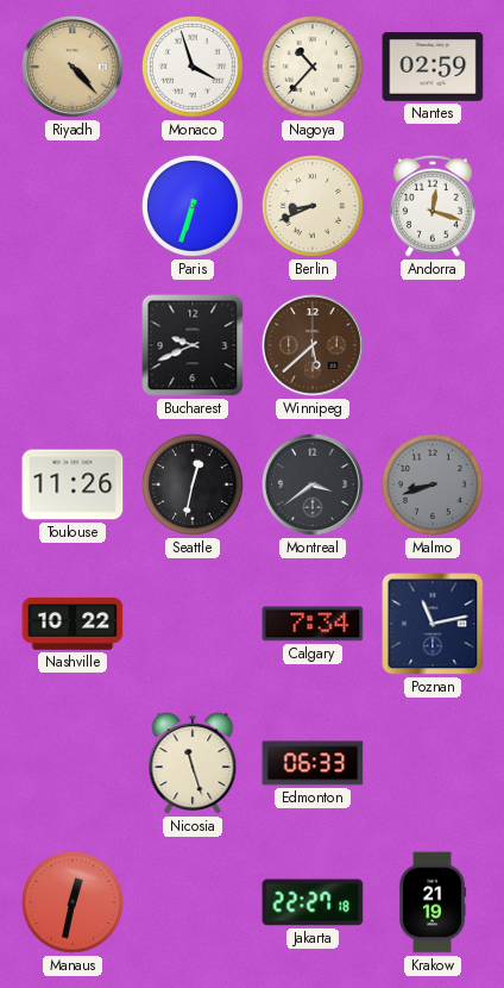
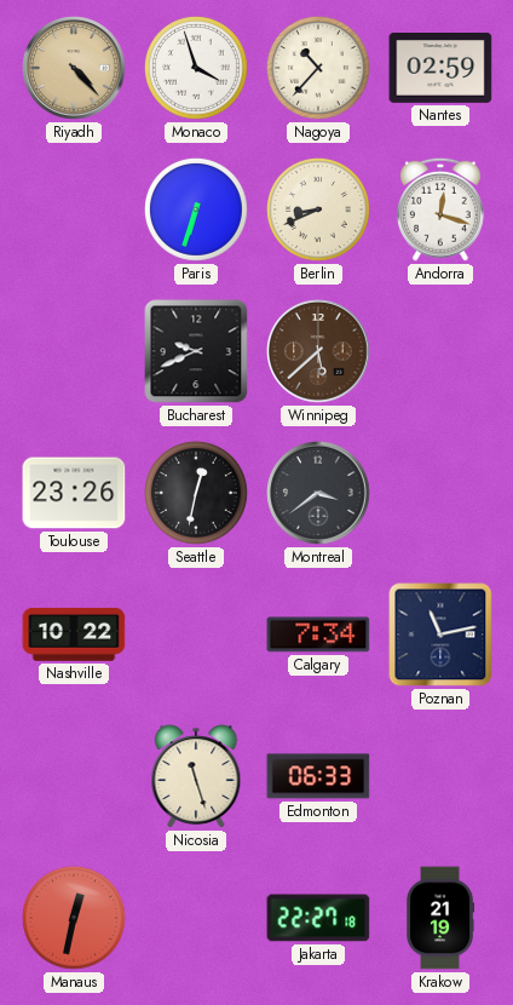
Toulouse: 11:26 -> 23:26 (74, 493)
Malmo: 8:42 -> none (433, 484)
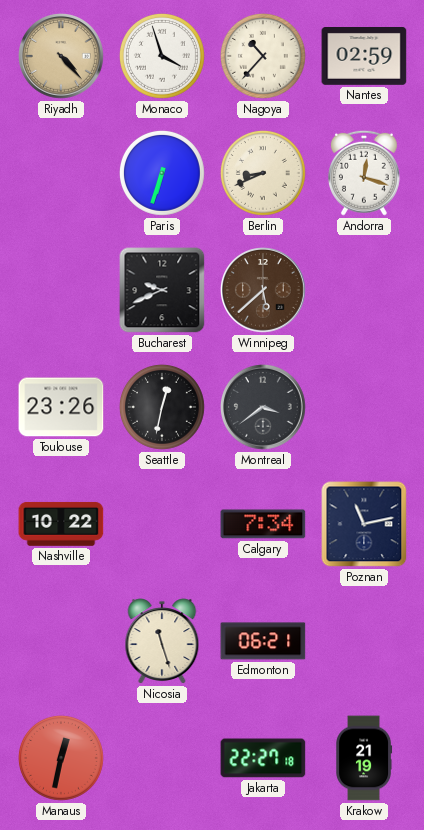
Edmonton: 06:33 -> 06:21 (263, 641)
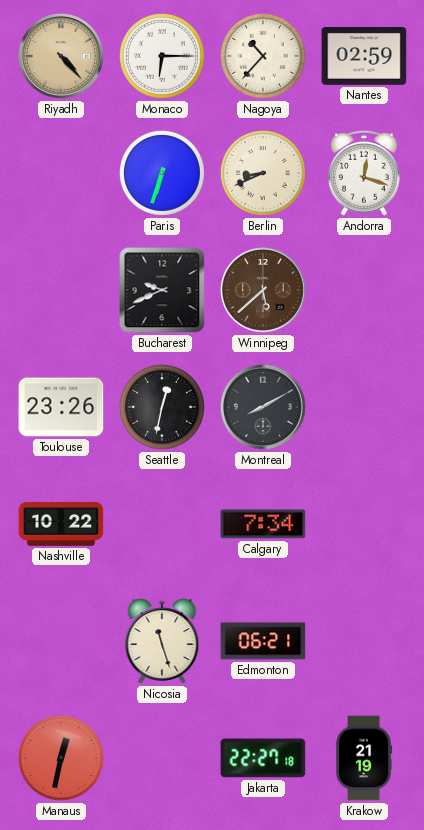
Monaco: 3:57 -> 6:15 (162, 56)
Montreal: 3:39 -> 8:10 (263, 407)
Poznan: 11:13 -> none (364, 524)
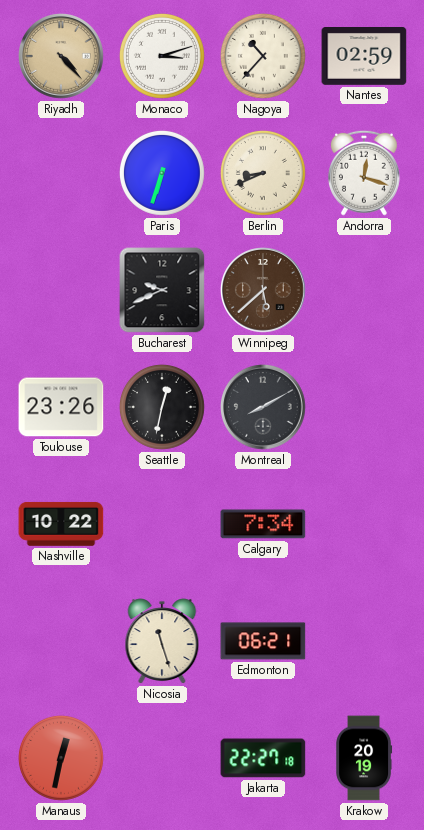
Monaco: 6:15 -> 3:12 (162, 56)
Krakow: 21:19 -> 20:19 (364, 758)
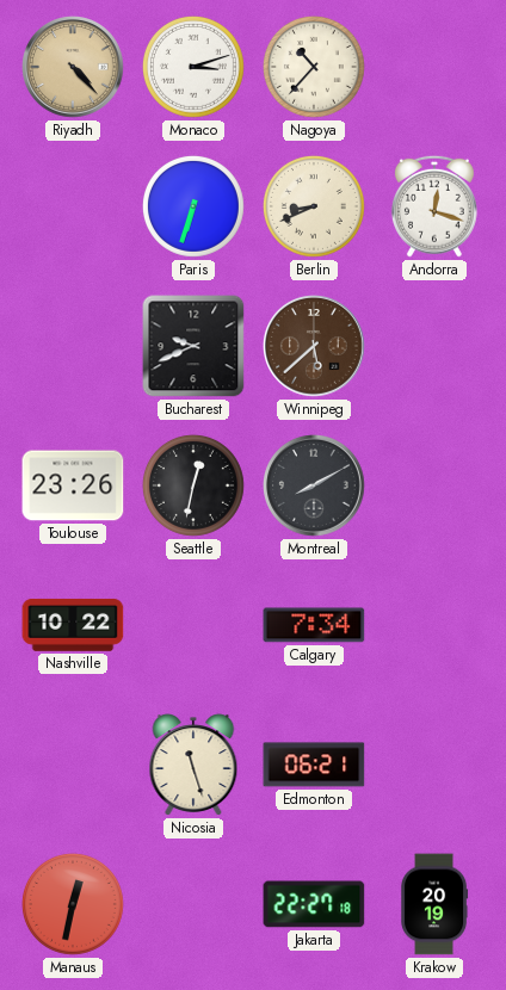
Nantes: 02:59 -> none (364, 57)
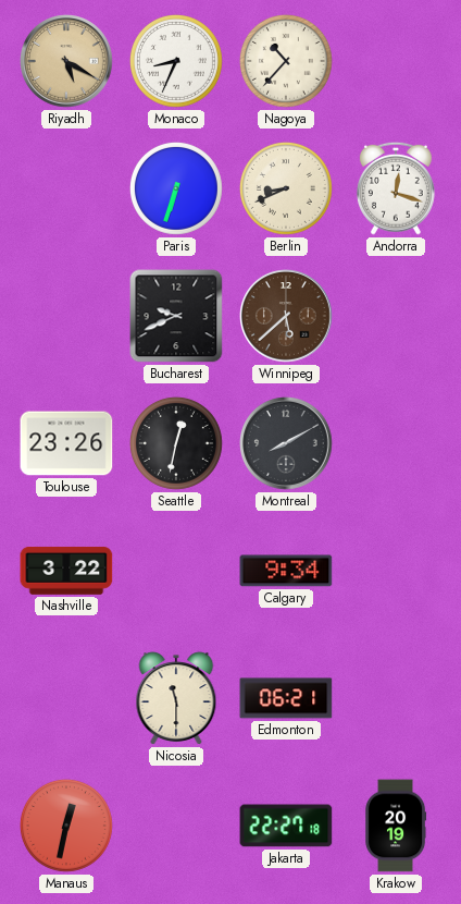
Riyadh: 4:23 -> 5:20 (66, 61)
Monaco: 3:12 -> 8:34 (176, 61)
Nashville: 10:22 -> 3:22 (66, 571)
Calgary: 7:34 -> 9:34 (286, 571)
Nicosia: 11:27 -> 11:30 (176, 698)
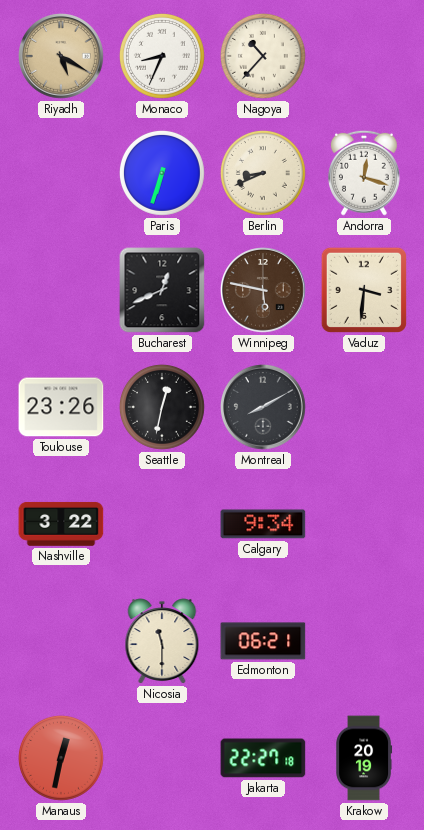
Bucharest: 9:41 -> 12:41 (162, 290)
Winnipeg: 5:38 -> 5:47 (263, 290)
Vaduz: none -> 3:31 (364, 290)
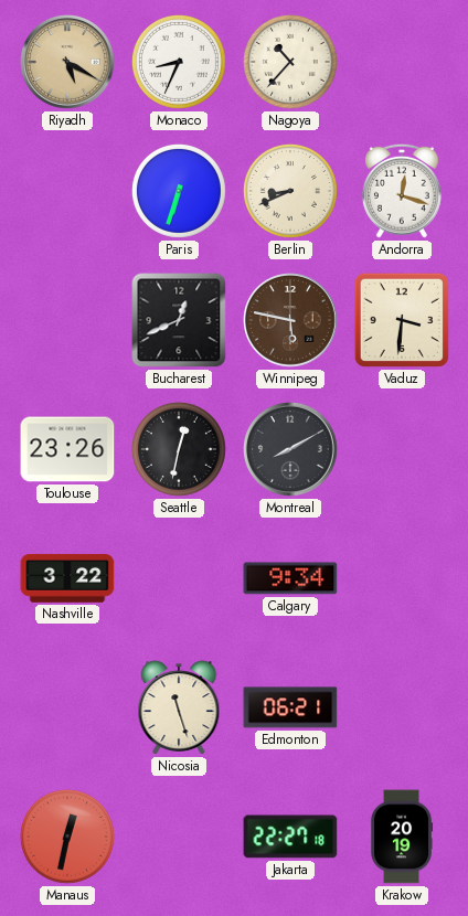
Nicosia: 11:30 -> 11:27 (179, 707)
